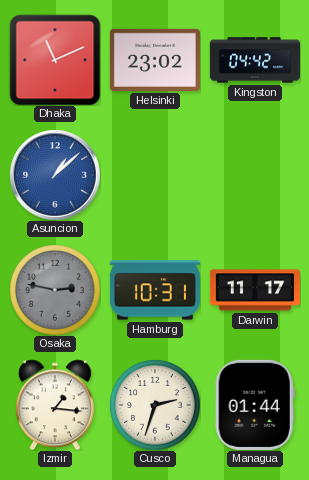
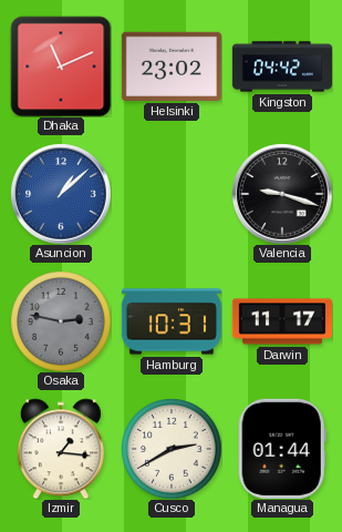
Valencia: none -> 9:18 (282, 194)
Cusco: 2:33 -> 2:40 (172, 449)
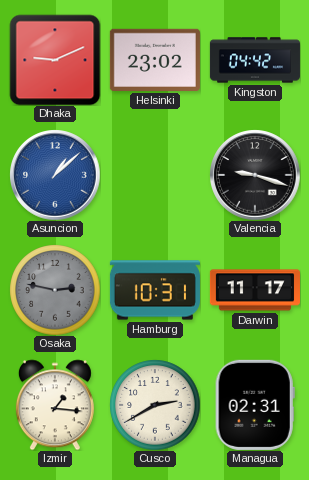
Dhaka: 11:11 -> 9:11 (55, 60)
Managua: 01:44 -> 02:31 (255, 405)
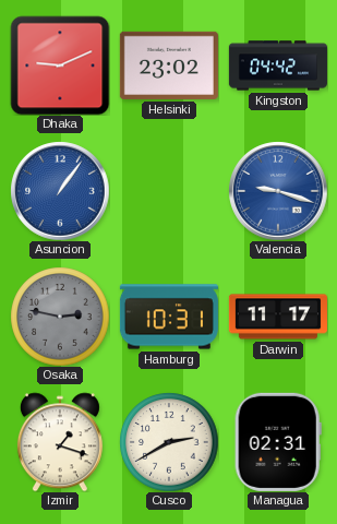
Asuncion: 1:08 -> 1:06 (60, 191)
Valencia dial: black -> blue (278, 191)
Izmir: 1:16 -> 1:18 (60, 442)
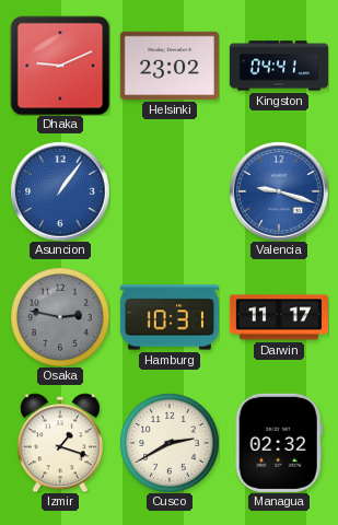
Kingston: 04:42 -> 04:41 (279, 66)
Managua: 02:31 -> 02:32 (279, 443)
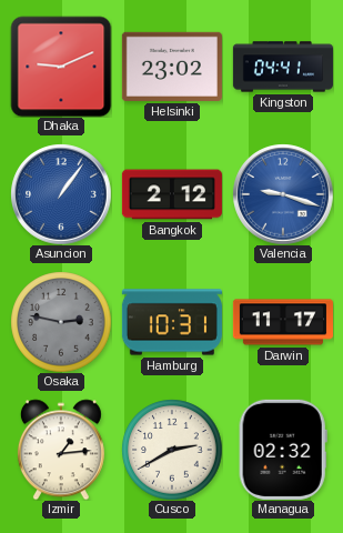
Bangkok: none -> 2:12 (172, 194)
Izmir: 1:18 -> 1:14 (61, 450)
